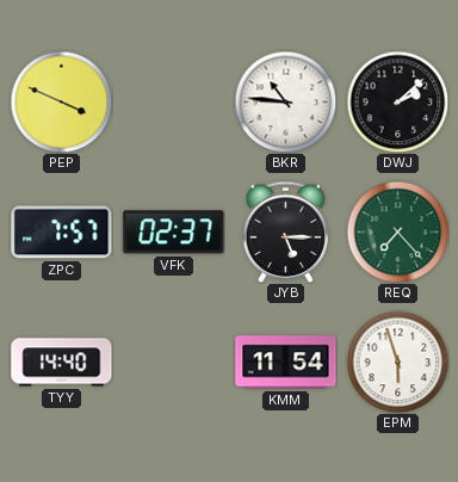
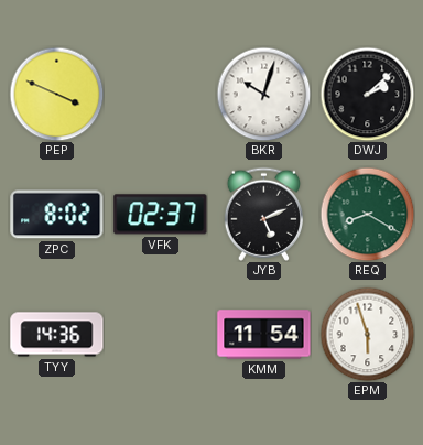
BKR: 10:46 -> 10:03 (263, 94)
ZPC: 7:57 -> 8:02 (57, 215)
JYB: 5:15 -> 5:11 (263, 214)
REQ: 7:23 -> 8:20 (367, 214)
TYY: 14:40 -> 14:36 (57, 335)
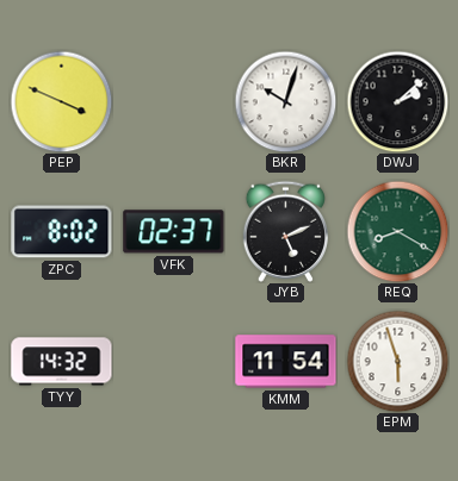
TYY: 14:36 -> 14:32 (62, 362)
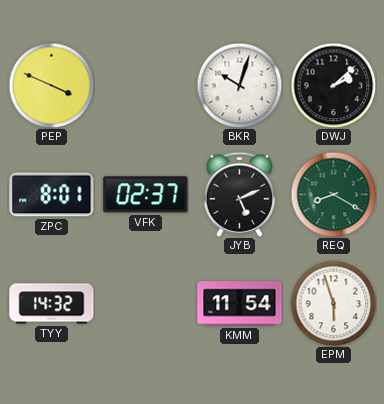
ZPC: 8:02 -> 8:01 (52, 195)
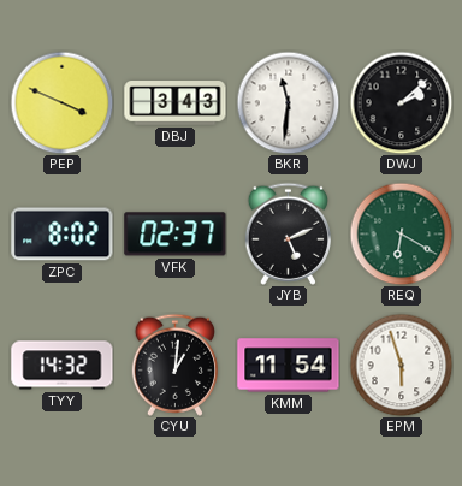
DBJ: none -> 3:43 (176, 103)
BKR: 10:03 -> 11:31 (288, 102)
ZPC: 8:01 -> 8:02 (63, 235)
REQ: 8:20 -> 6:20 (401, 233)
CYU: none -> 1:01 (174, 364)
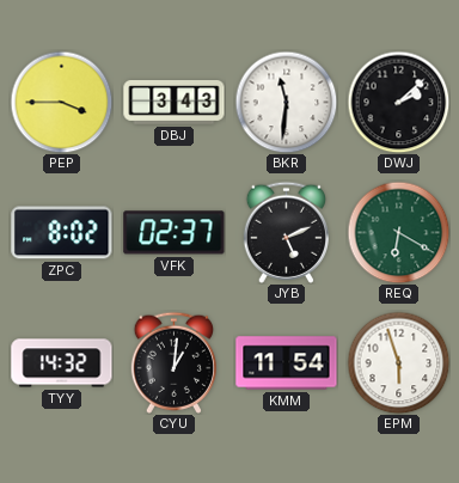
PEP: 3:49 -> 3:45 (61, 102)
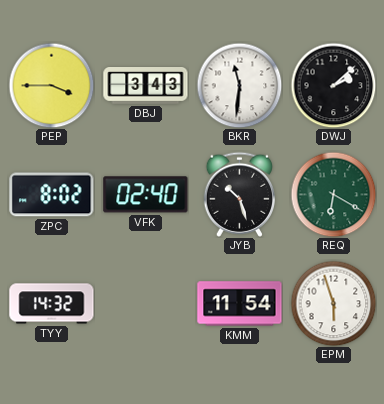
VFK: 02:37 -> 02:40 (146, 195)
JYB: 5:11 -> 10:27 (239, 194)
CYU: 1:01 -> none (173, 362)
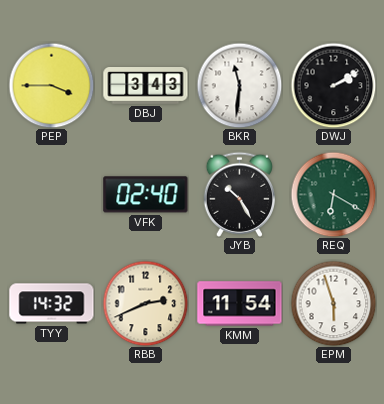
DWJ: 2:08 -> 2:10 (333, 85)
ZPC: 8:02 -> none (52, 195)
JYB: 10:27 -> 10:25 (239, 194)
RBB: none -> 2:41 (145, 303)
